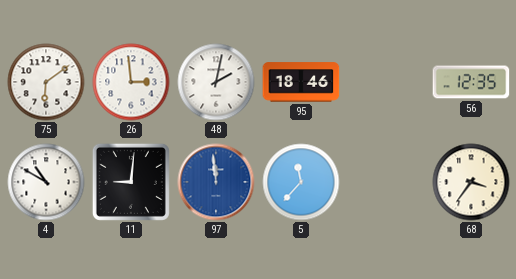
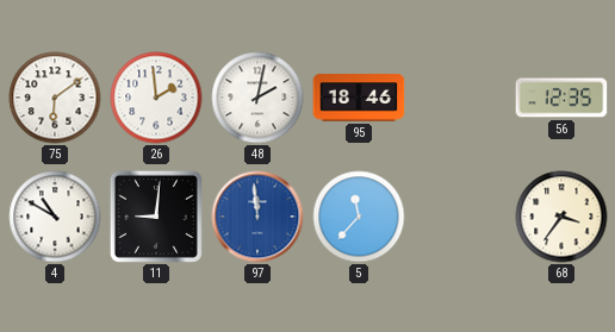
26: 2:59 -> 1:59 (156, 98)
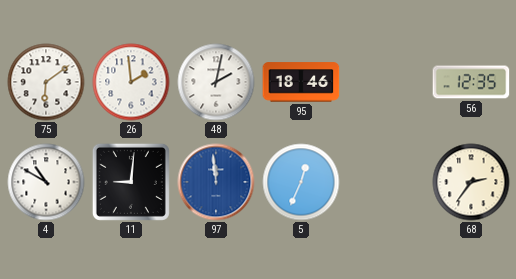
5: 11:37 -> 12:34 (301, 182)
68: 3:36 -> 2:36 (471, 182)
